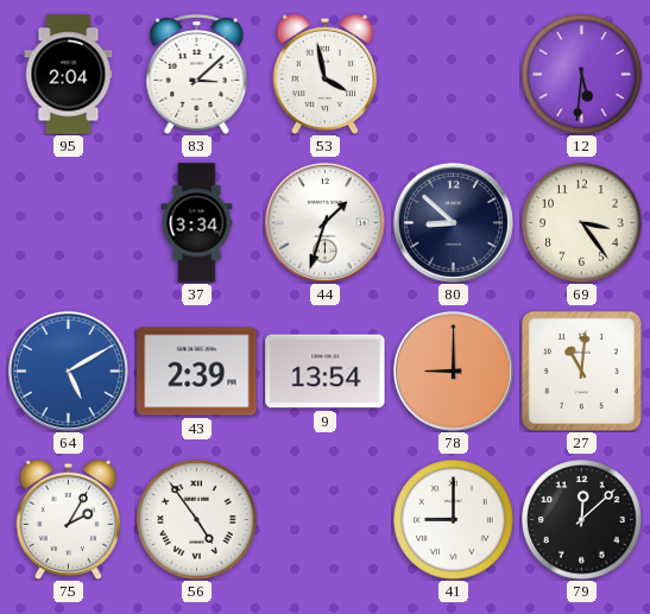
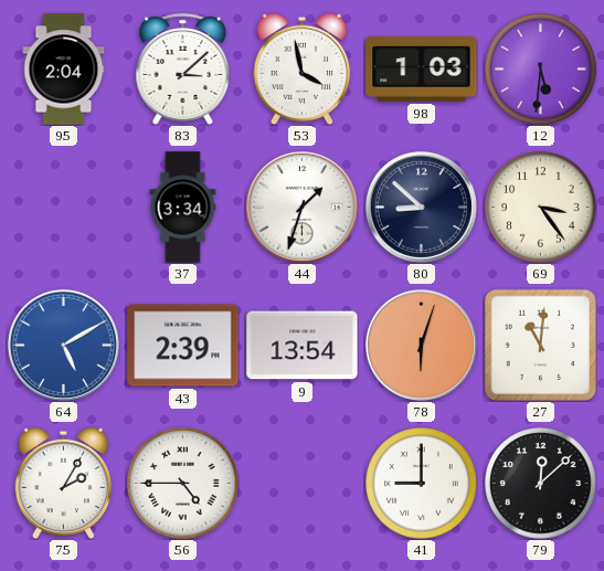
98: none -> 1:03 (422, 68)
78: 9:00 -> 6:03 (421, 345)
56: 4:54 -> 4:45 (183, 484)
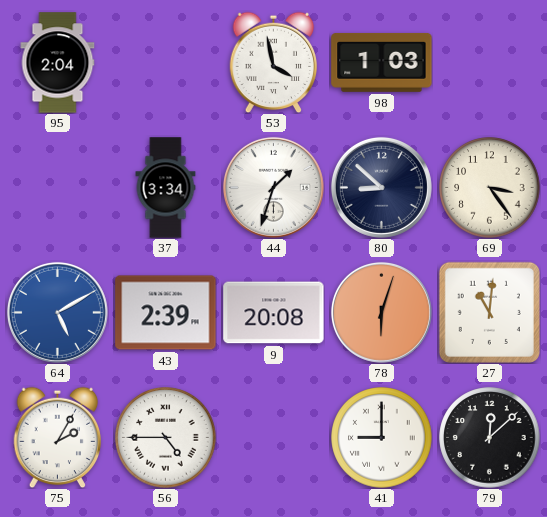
83: 3:08 -> none (183, 68)
12: 5:31 -> none (541, 70)
9: 13:54 -> 20:08 (274, 313)
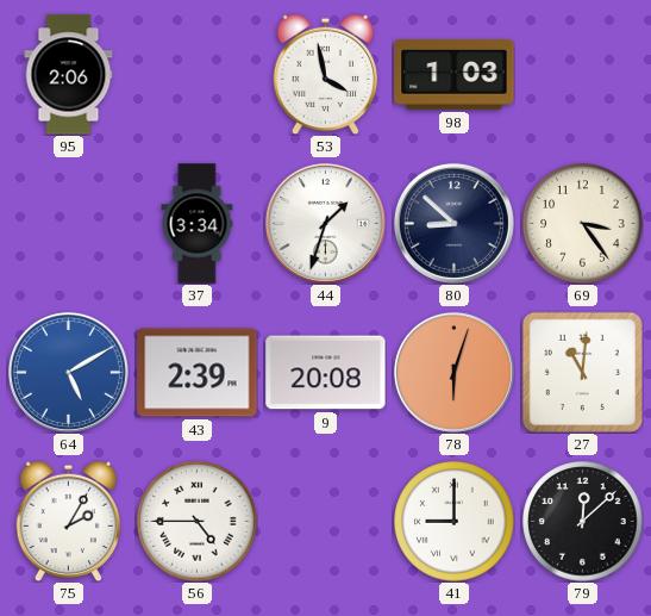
95: 2:04 -> 2:06 (69, 75)
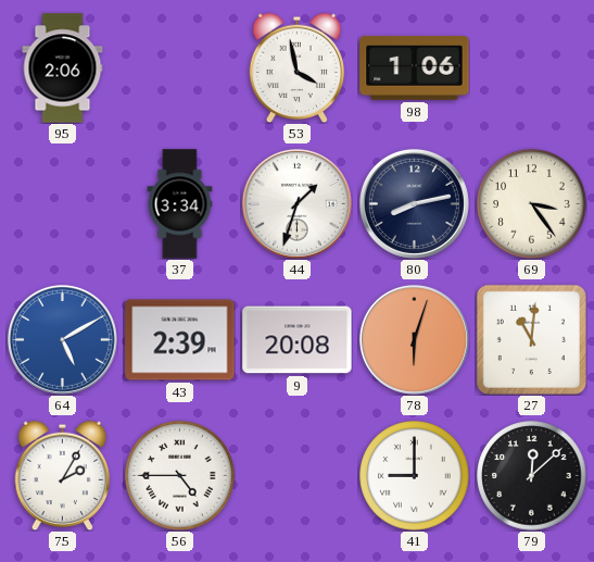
98: 1:03 -> 1:06 (415, 67)
80: 8:52 -> 8:13 (414, 203)
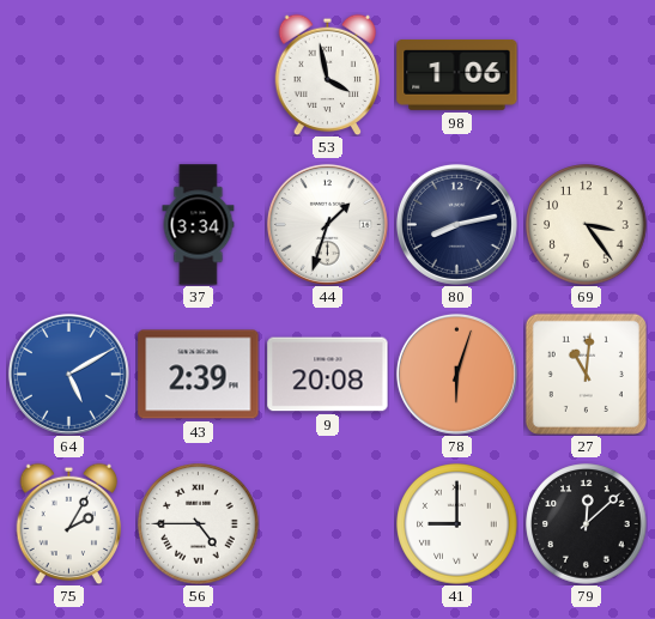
95: 2:06 -> none (63, 68)
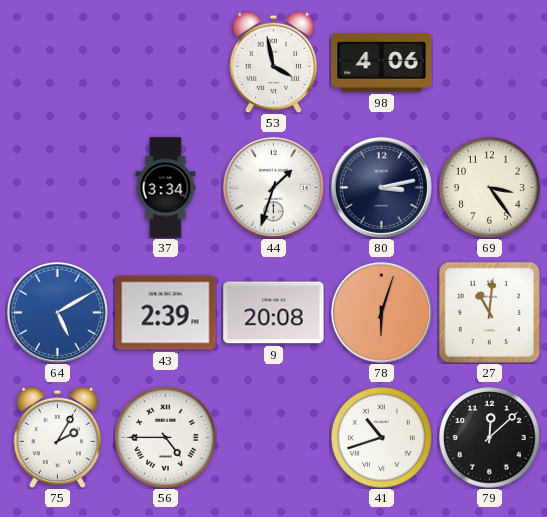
98: 1:06 -> 4:06 (382, 62)
80: 8:13 -> 3:13 (381, 187)
41: 9:00 -> 10:42 (382, 438)
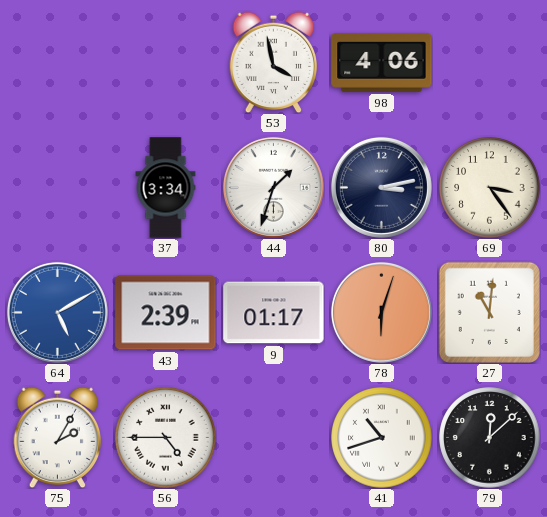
9: 20:08 -> 01:17 (274, 313)
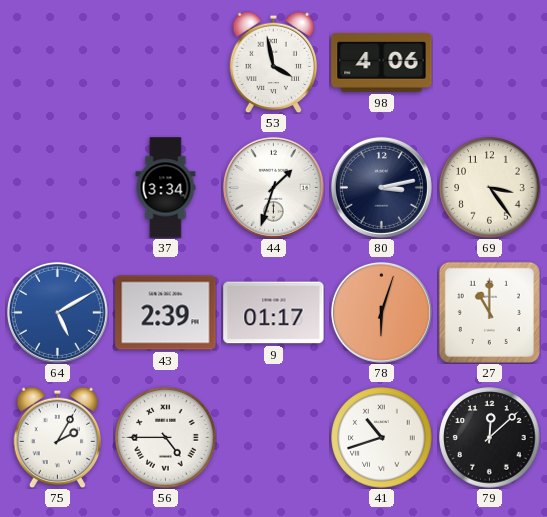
27: 11:01 -> 11:00 (489, 312)
